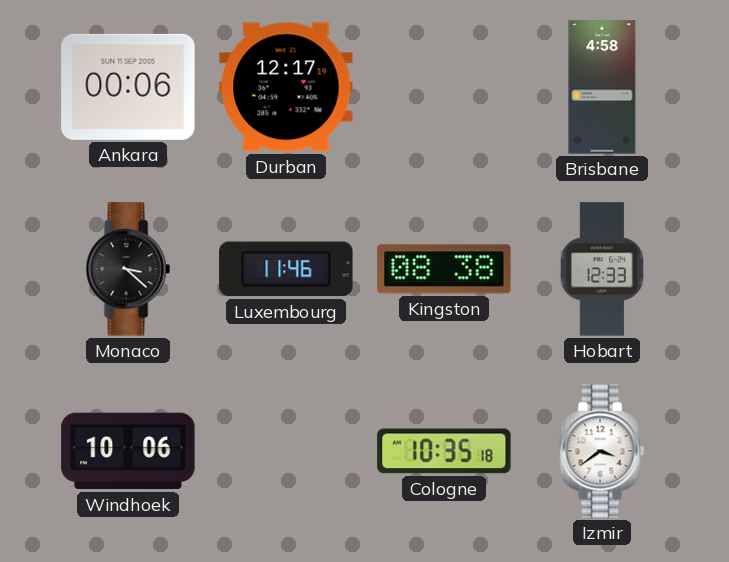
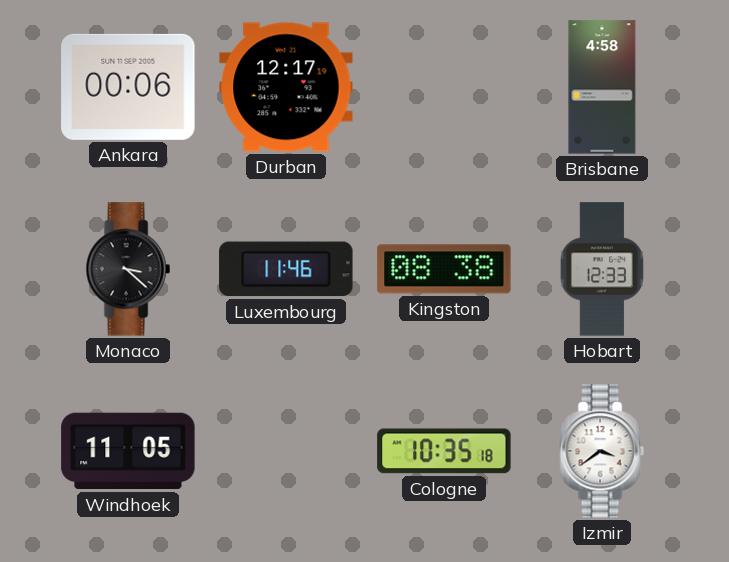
Windhoek: 10:06 -> 11:05 (128, 451)
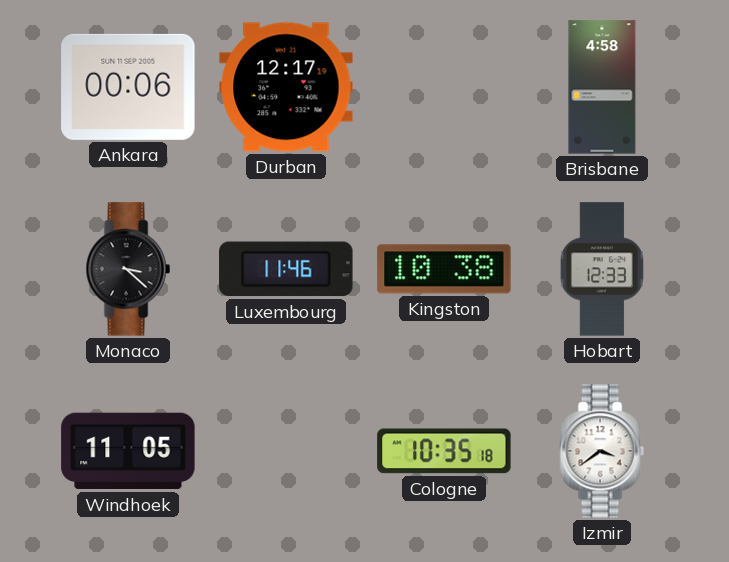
Kingston: 08:38 -> 10:38 (444, 269)
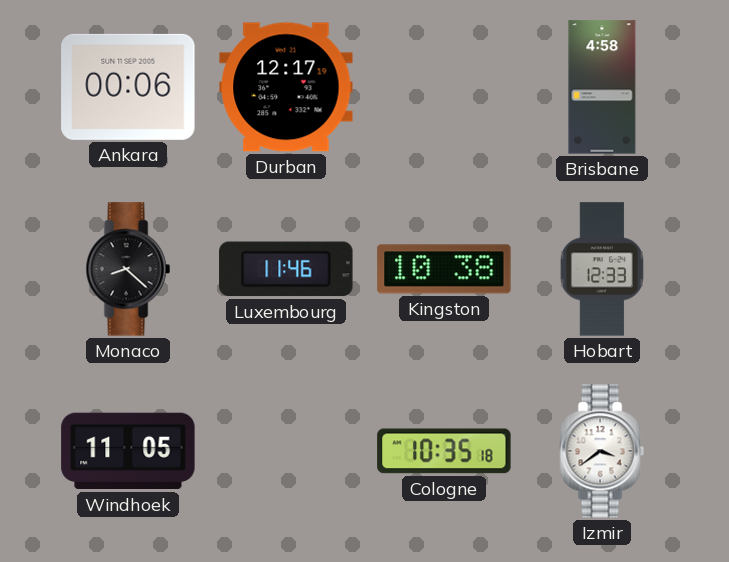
Monaco: 3:22 -> 8:22 (128, 269)
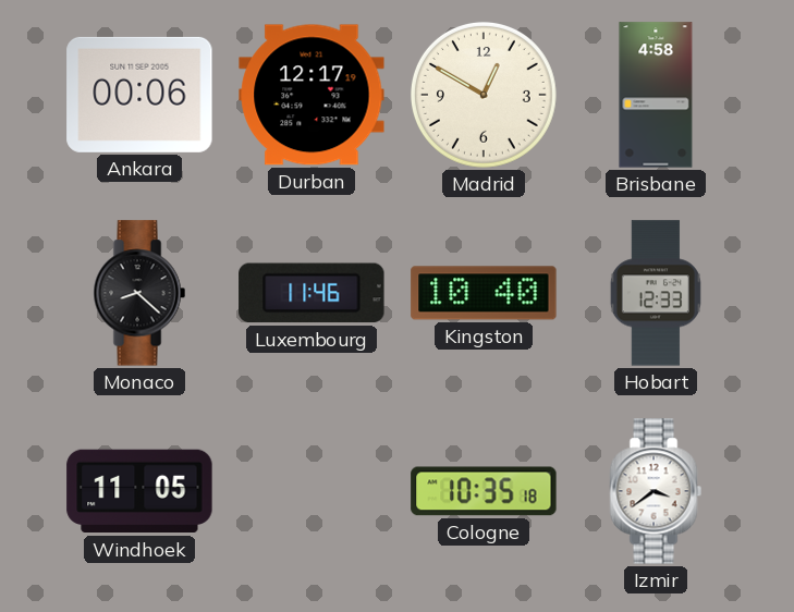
Madrid: none -> 12:50 (484, 95)
Kingston: 10:38 -> 10:40 (484, 293)
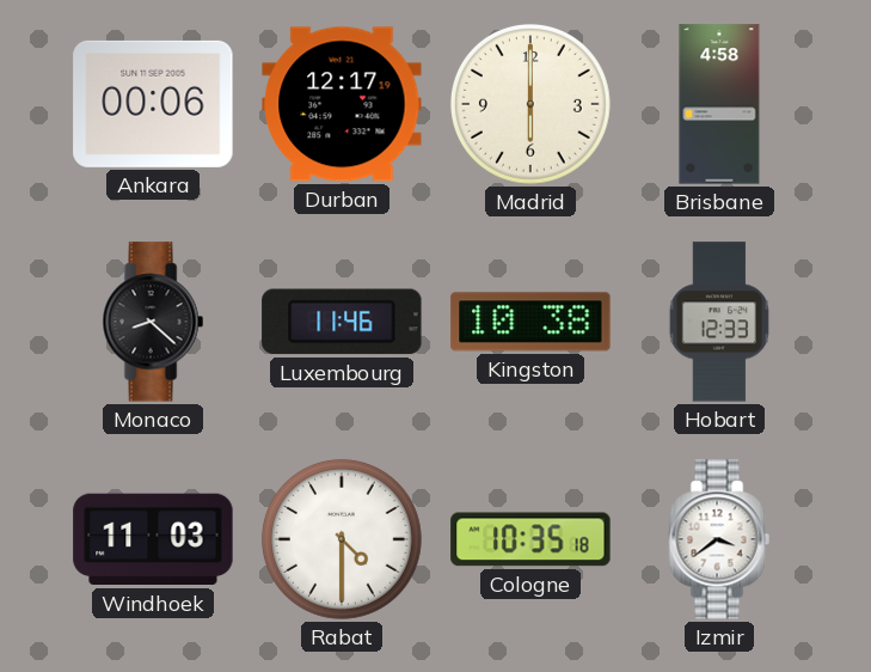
Madrid: 12:50 -> 6:00 (530, 104)
Kingston: 10:40 -> 10:38 (530, 322)
Windhoek: 11:05 -> 11:03 (153, 539)
Rabat: none -> 4:30 (342, 539)
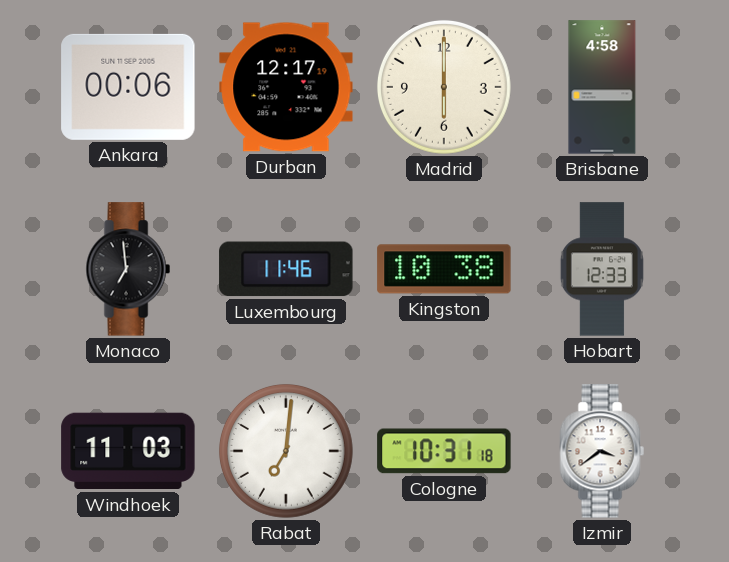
Monaco: 8:22 -> 6:59 (128, 269)
Rabat: 4:30 -> 7:01 (286, 451)
Cologne: 10:35 -> 10:31 (444, 451)
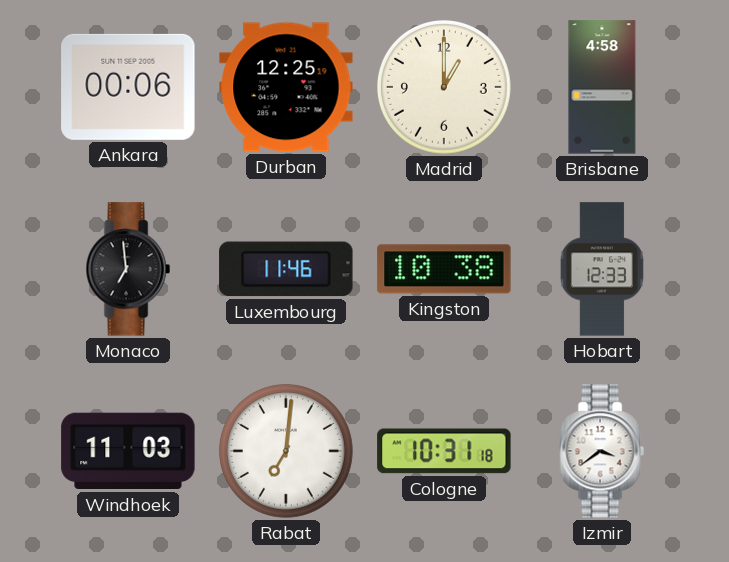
Durban: 12:17 -> 12:25 (286, 87)
Madrid: 6:00 -> 1:00 (444, 87)
